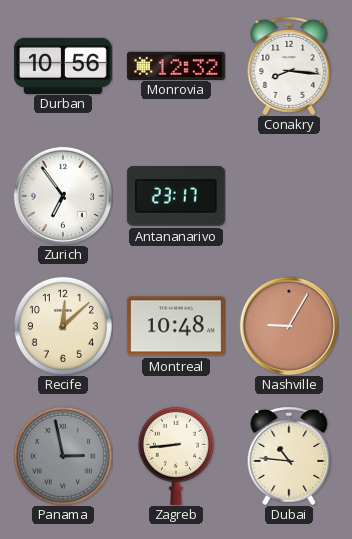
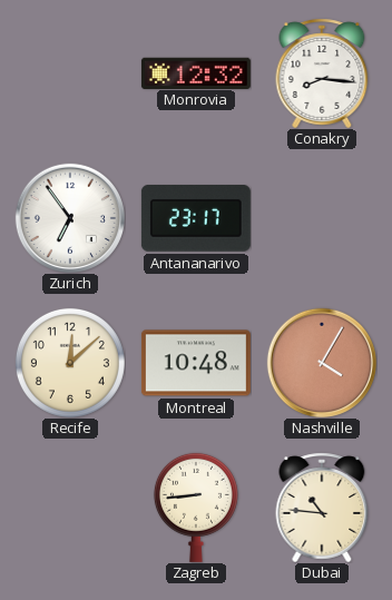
Durban: 10:56 -> none (63, 65)
Nashville: 9:05 -> 4:05 (322, 363)
Panama: 2:58 -> none (63, 456)
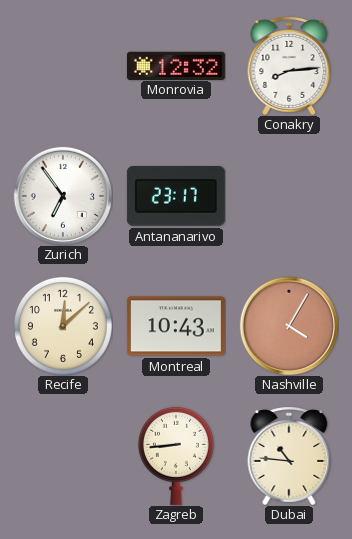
Conakry: 8:16 -> 8:14 (289, 66)
Montreal: 10:48 -> 10:43 (176, 326)
